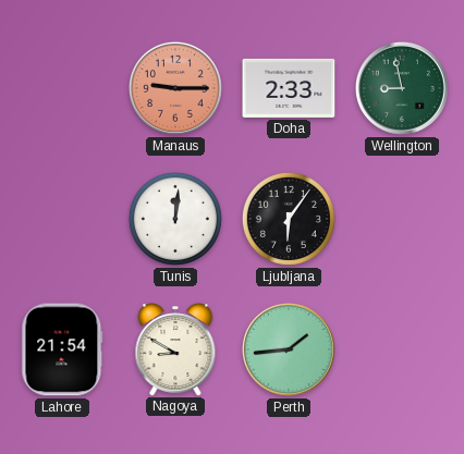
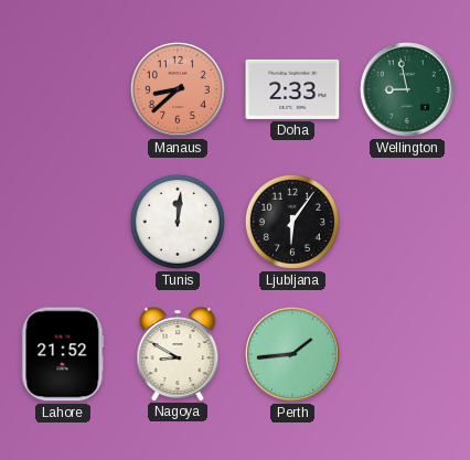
Manaus: 9:15 -> 8:38 (178, 89)
Lahore: 21:54 -> 21:52 (63, 354)
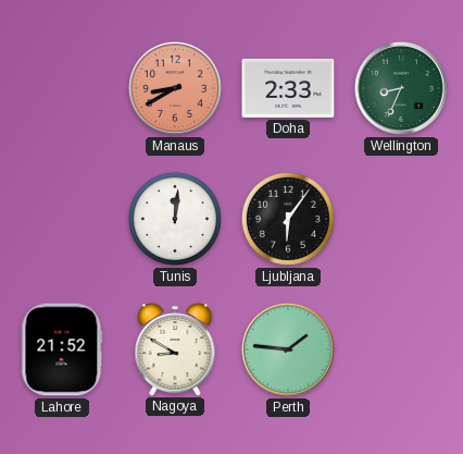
Manaus: 8:38 -> 8:40 (175, 88)
Wellington: 8:58 -> 8:34 (401, 88)
Perth: 1:44 -> 1:46 (288, 349)
